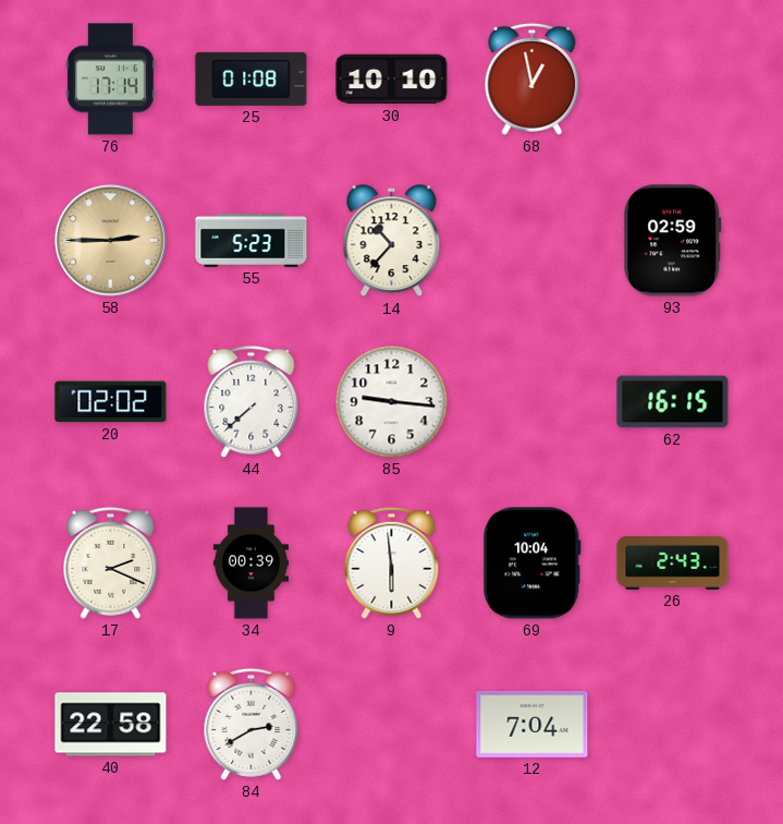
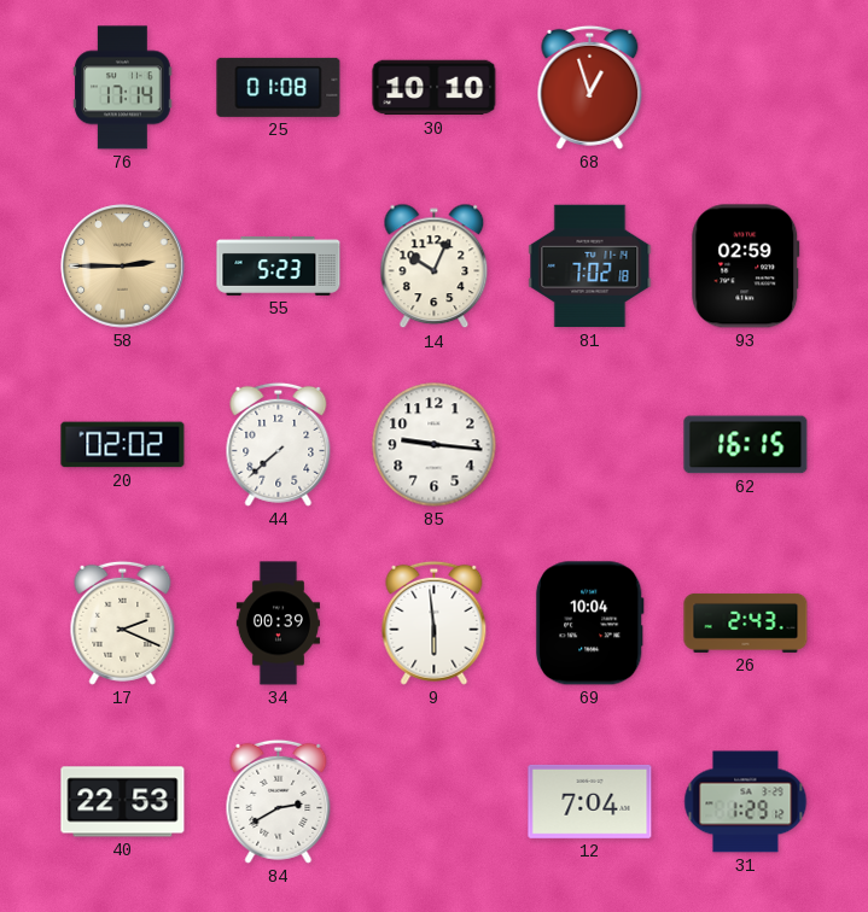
68: 12:58 -> 12:57 (590, 87)
14: 10:37 -> 10:04 (435, 267)
81: none -> 7:02 (590, 267)
40: 22:58 -> 22:53 (123, 802)
31: none -> 1:29 (746, 802)
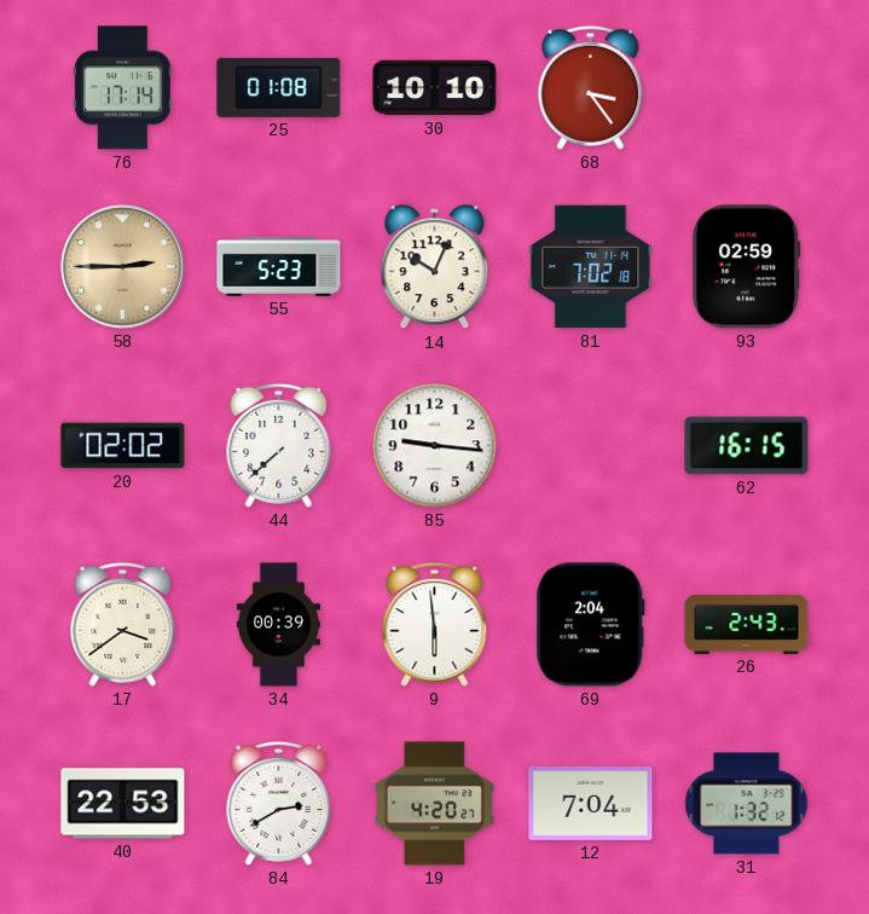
68: 12:57 -> 3:24 (591, 87)
17: 2:19 -> 3:39 (123, 624)
69: 10:04 -> 2:04 (590, 625)
19: none -> 4:20 (434, 804)
31: 1:29 -> 1:32 (747, 804)
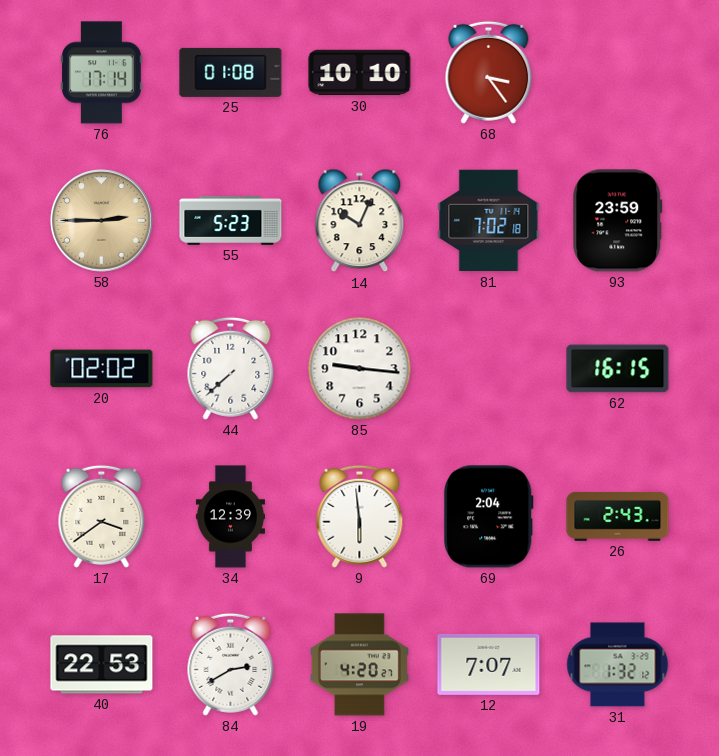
93: 02:59 -> 23:59 (618, 221)
34: 00:39 -> 12:39 (230, 517)
12: 7:04 -> 7:07 (489, 664)
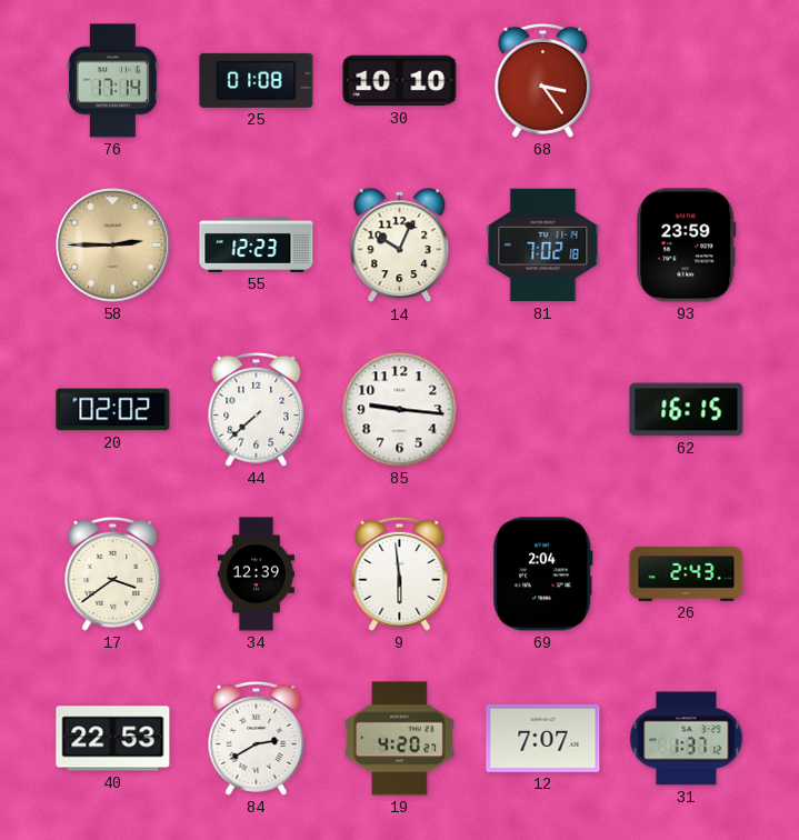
55: 5:23 -> 12:23 (257, 244)
31: 1:32 -> 1:37 (687, 739)
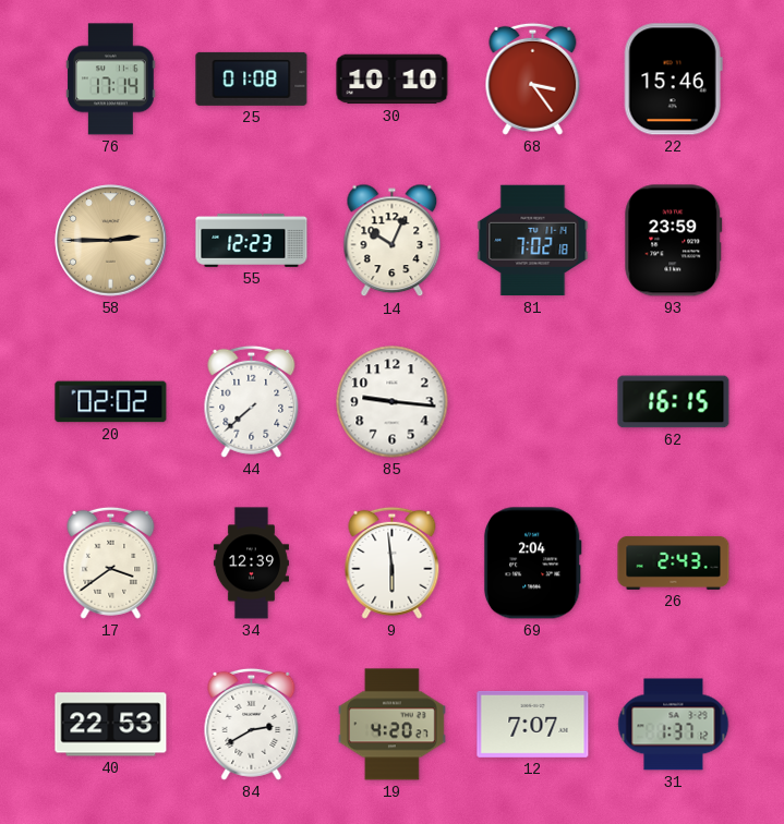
22: none -> 15:46 (673, 80)
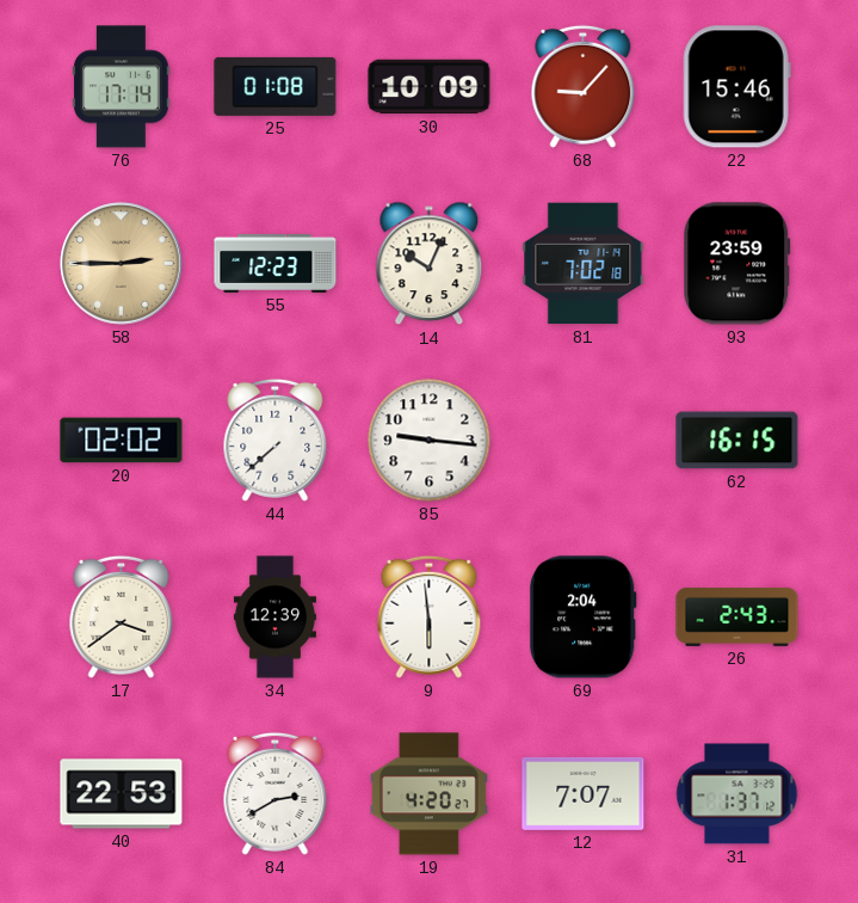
30: 10:10 -> 10:09 (430, 87)
68: 3:24 -> 9:07 (584, 86)
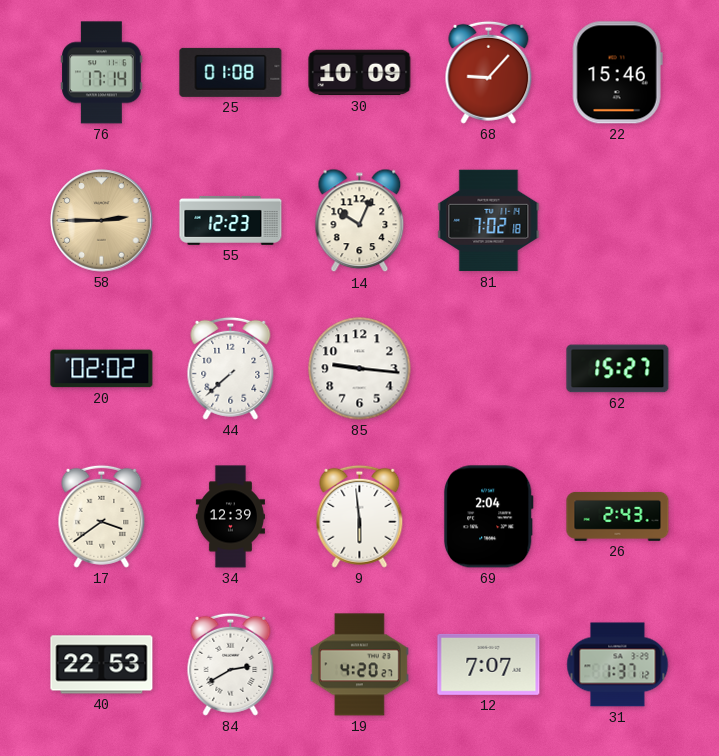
93: 23:59 -> none (737, 264)
62: 16:15 -> 15:27 (618, 369)
